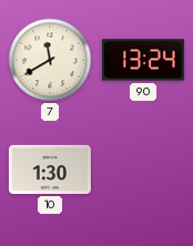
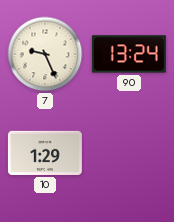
7: 11:40 -> 9:26 (45, 54)
10: 1:30 -> 1:29 (45, 153)
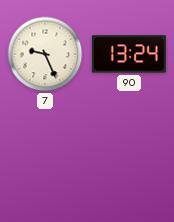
10: 1:29 -> none (45, 153)
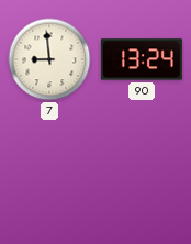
7: 9:26 -> 8:59 (49, 59)
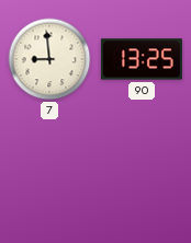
90: 13:24 -> 13:25 (142, 59)
